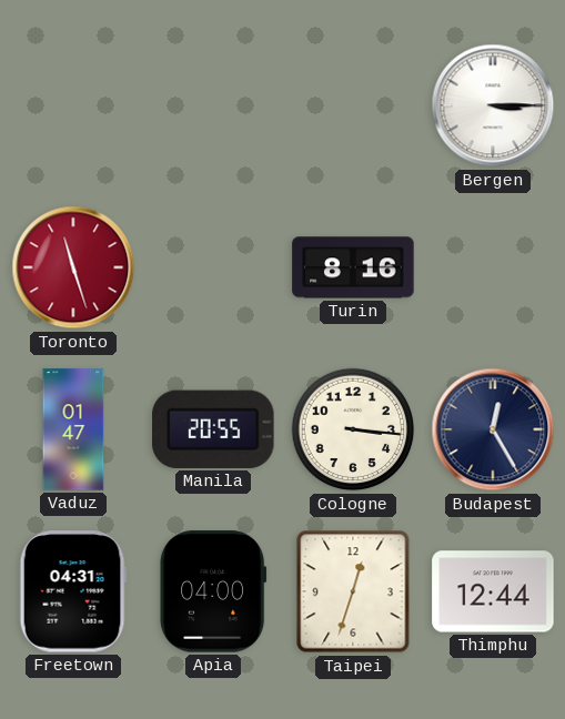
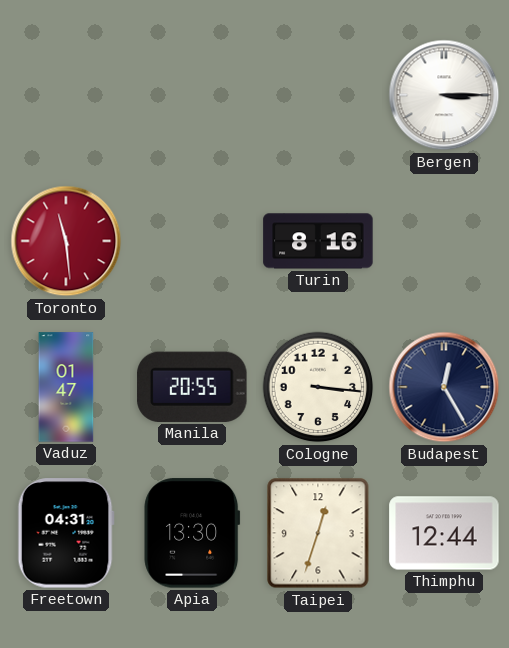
Toronto: 11:27 -> 11:29 (66, 241)
Apia: 04:00 -> 13:30 (192, 533)
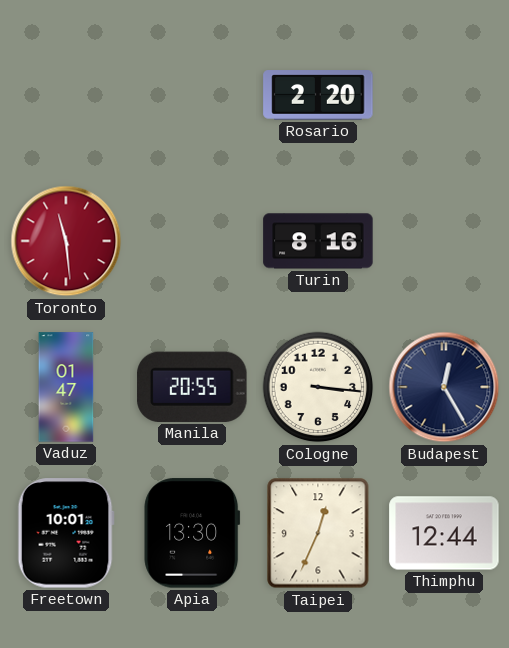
Rosario: none -> 2:20 (318, 95)
Bergen: 3:15 -> none (444, 95)
Freetown: 04:31 -> 10:01 (66, 533)
Taipei: 12:33 -> 12:34 (318, 533)
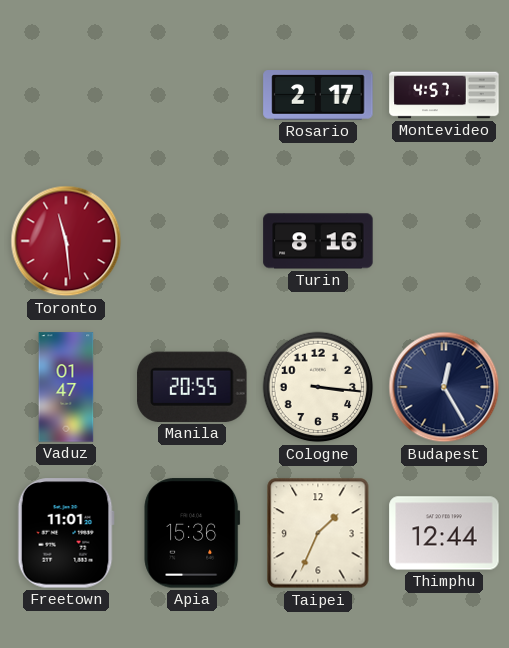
Rosario: 2:20 -> 2:17 (318, 95)
Montevideo: none -> 4:57 (444, 95)
Freetown: 10:01 -> 11:01 (66, 533)
Apia: 13:30 -> 15:36 (192, 533)
Taipei: 12:34 -> 1:34 (318, 533)
